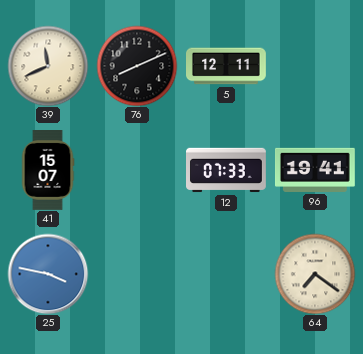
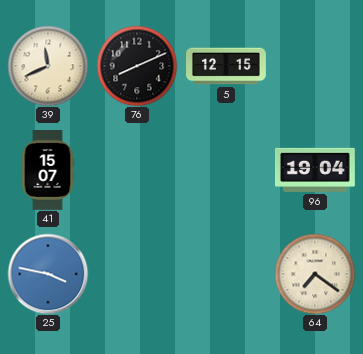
5: 12:11 -> 12:15 (227, 66)
12: 07:33 -> none (227, 170)
96: 19:41 -> 19:04 (316, 170)
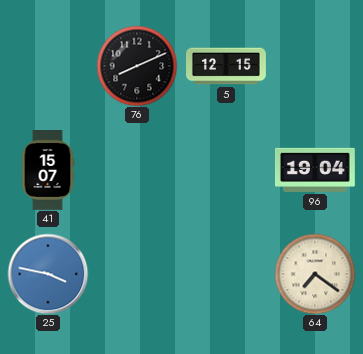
39: 11:41 -> none (48, 66)
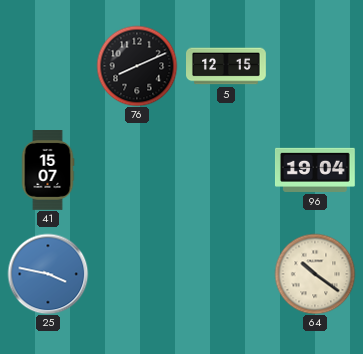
64: 7:21 -> 10:21 (315, 274)
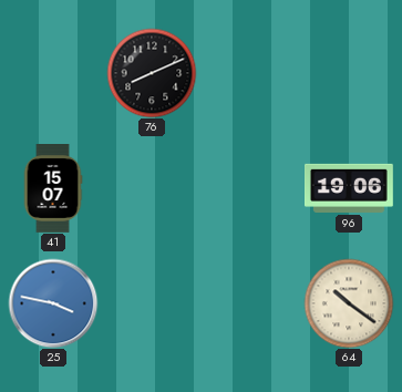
5: 12:15 -> none (227, 66)
96: 19:04 -> 19:06 (350, 188)
